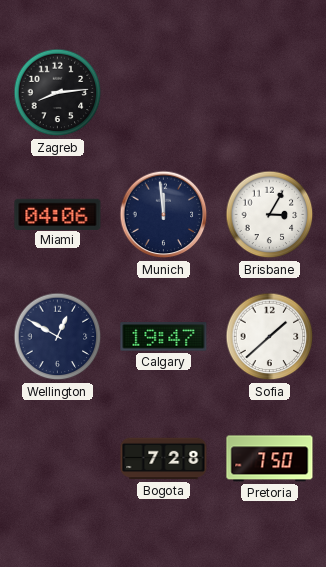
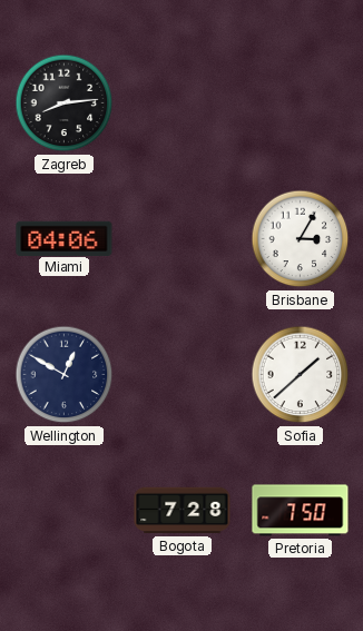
Munich: 11:59 -> none (164, 215)
Calgary: 19:47 -> none (164, 337)
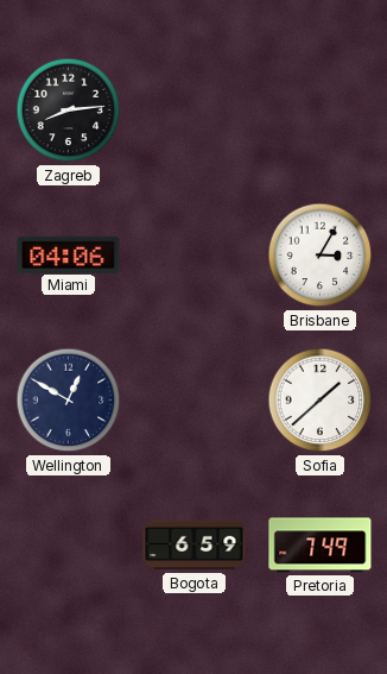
Bogota: 7:28 -> 6:59 (195, 546)
Pretoria: 7:50 -> 7:49 (321, 546)
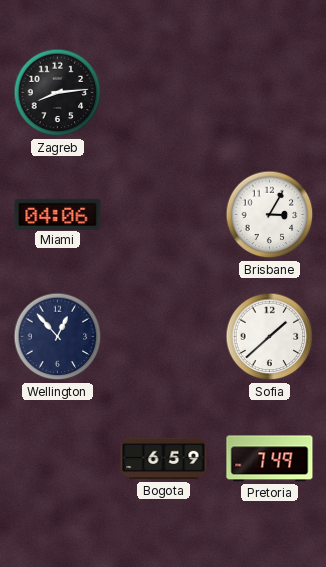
Wellington: 12:50 -> 12:53 (58, 337)
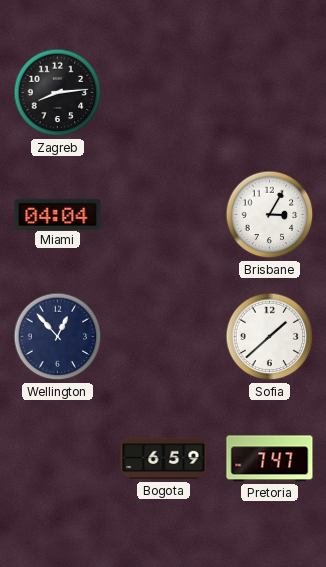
Miami: 04:06 -> 04:04 (58, 214)
Pretoria: 7:49 -> 7:47 (270, 459)
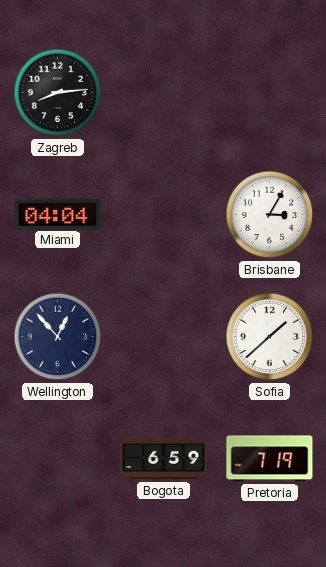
Pretoria: 7:47 -> 7:19 (270, 459)
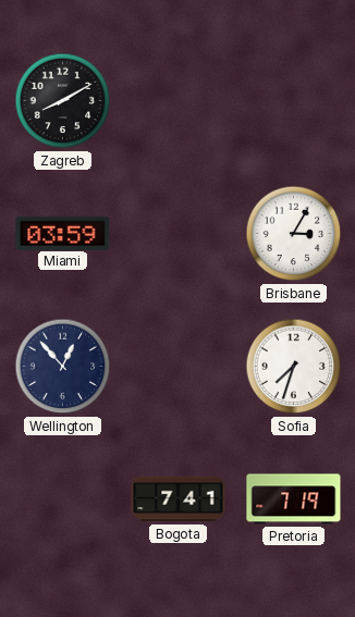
Zagreb: 8:14 -> 8:10 (63, 101)
Miami: 04:04 -> 03:59 (63, 233)
Sofia: 1:38 -> 7:33 (294, 367)
Bogota: 6:59 -> 7:41 (179, 499)
